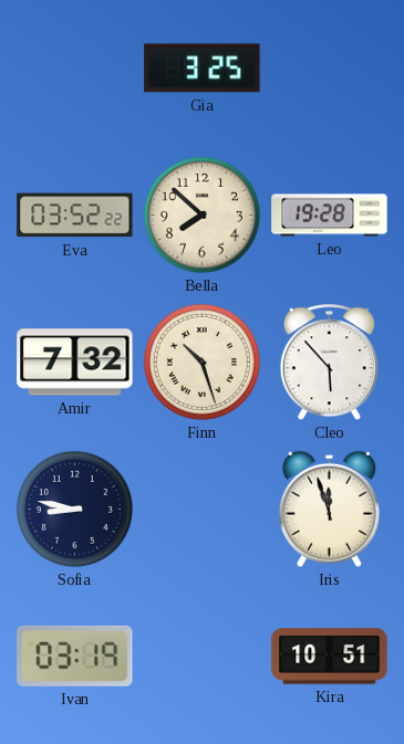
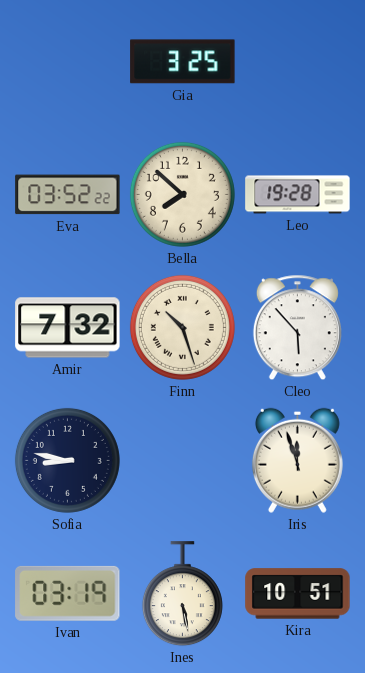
Ines: none -> 5:28 (182, 594)
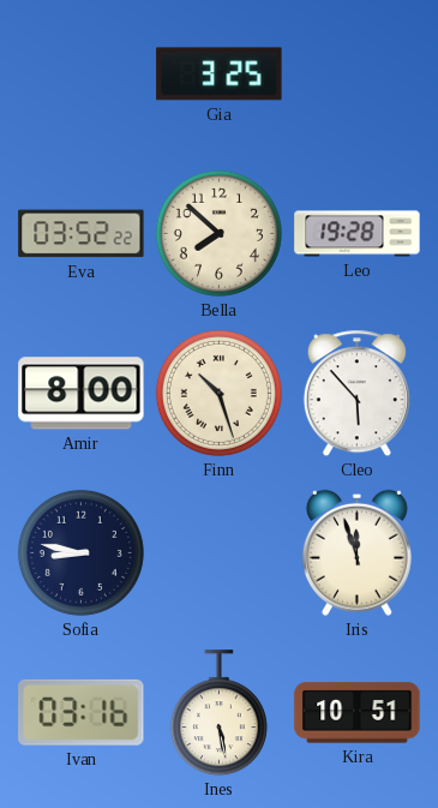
Amir: 7:32 -> 8:00 (82, 394)
Ivan: 03:19 -> 03:16 (82, 712)
